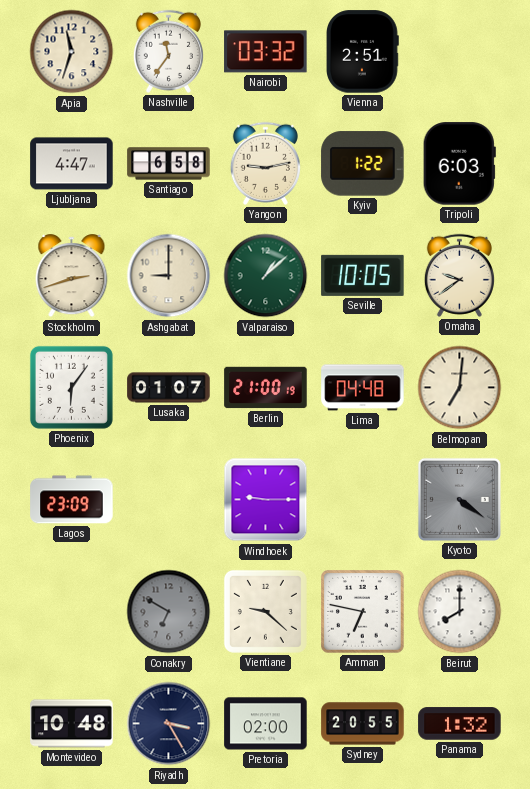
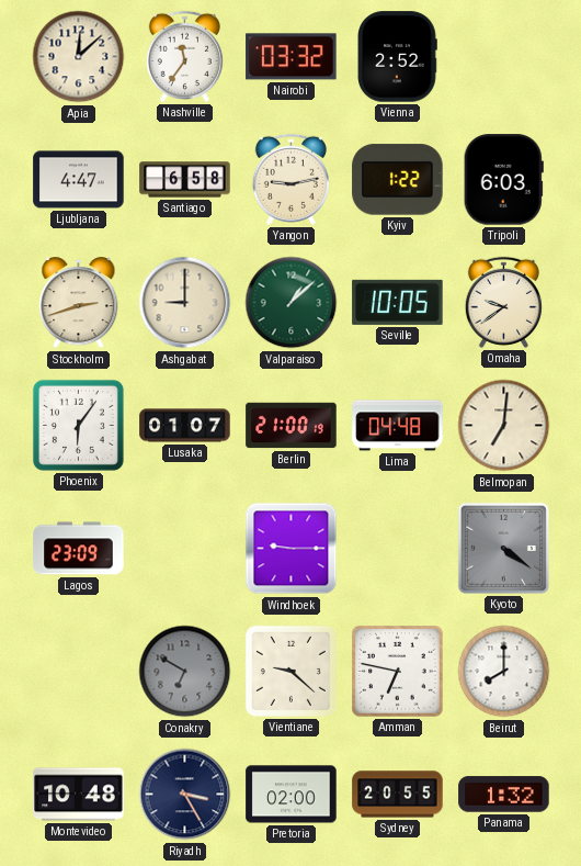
Apia: 11:33 -> 12:08 (79, 57)
Vienna: 2:51 -> 2:52 (398, 57)
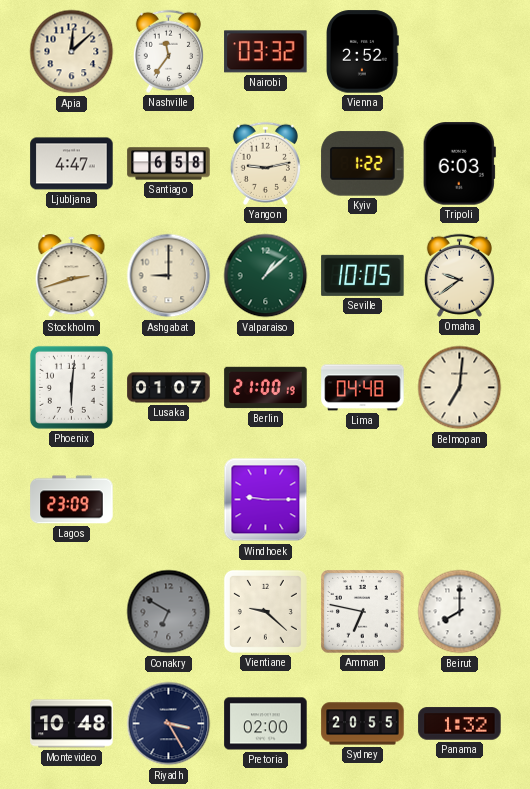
Phoenix: 6:06 -> 6:01 (71, 387)
Kyoto: 4:21 -> none (503, 548)
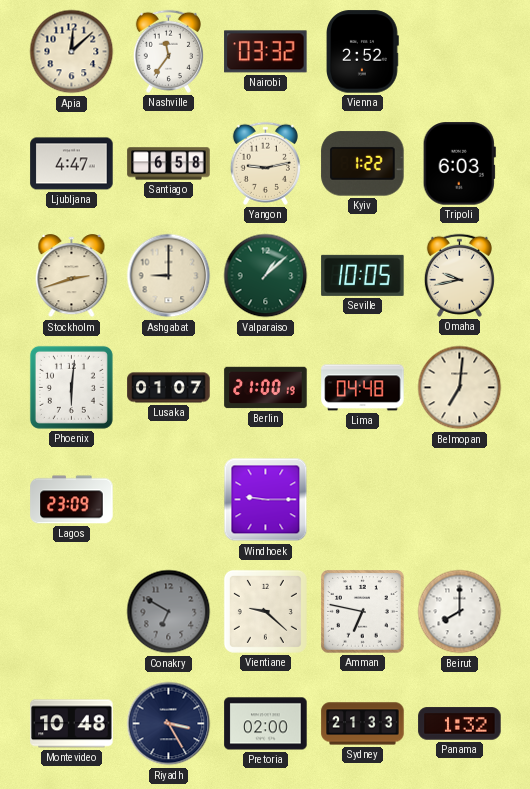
Omaha: 9:39 -> 9:43 (459, 275)
Sydney: 20:55 -> 21:33 (363, 724)
